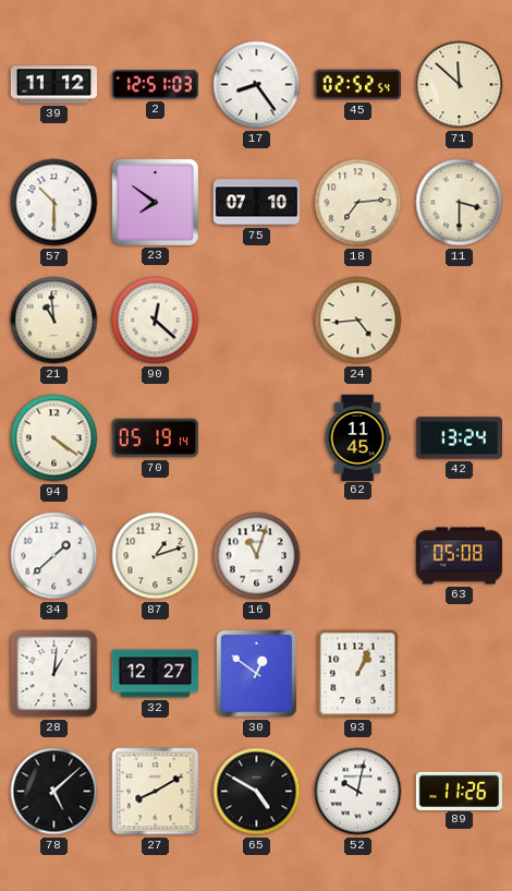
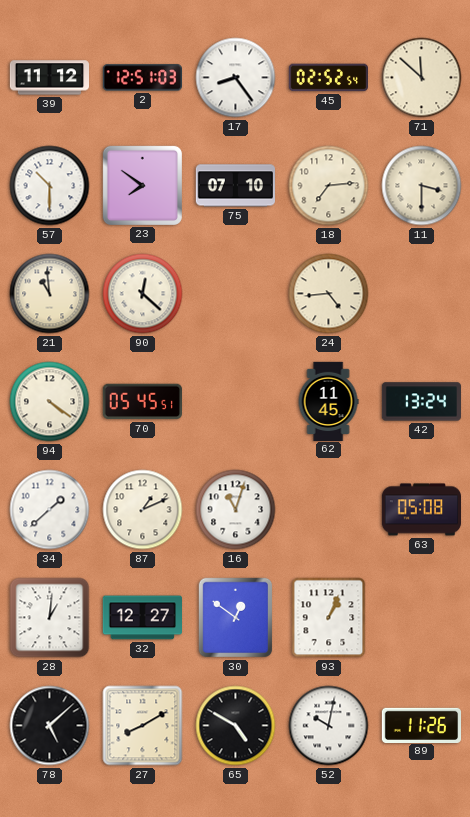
70: 05:19 -> 05:45 (142, 402)
87: 1:12 -> 1:11 (143, 510)
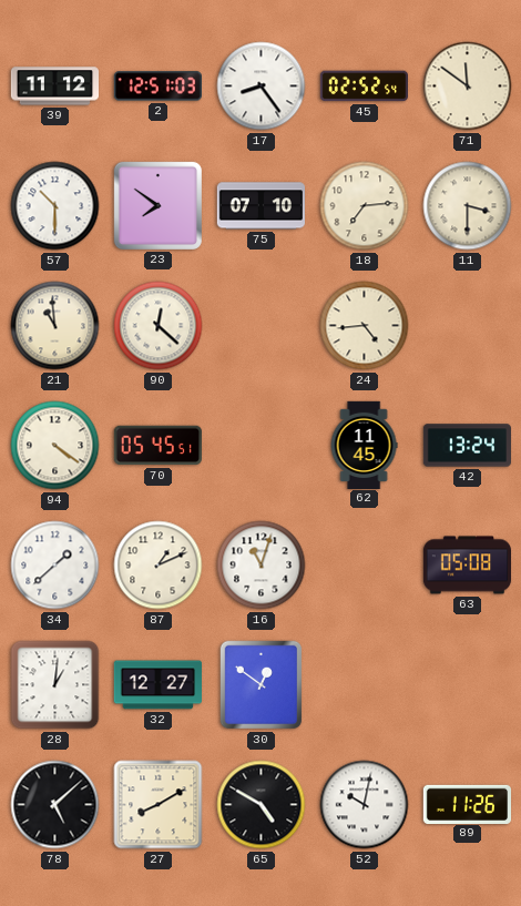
71: 11:52 -> 11:51 (468, 86)
93: 1:04 -> none (329, 618)
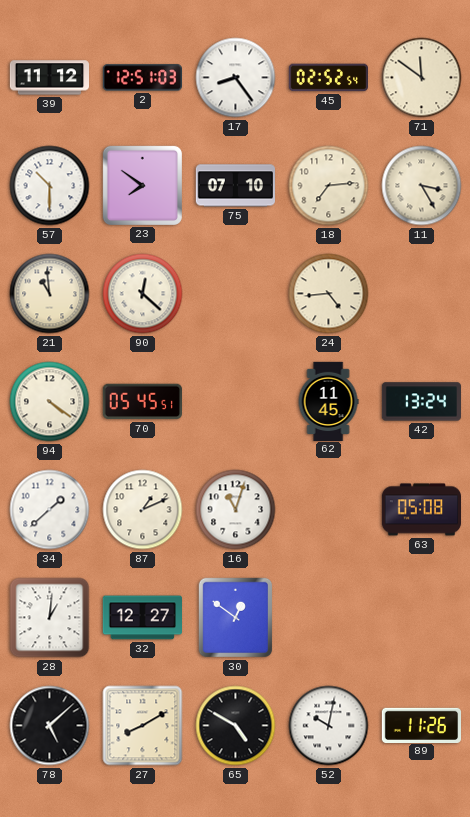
11: 3:30 -> 3:25 (422, 186)
